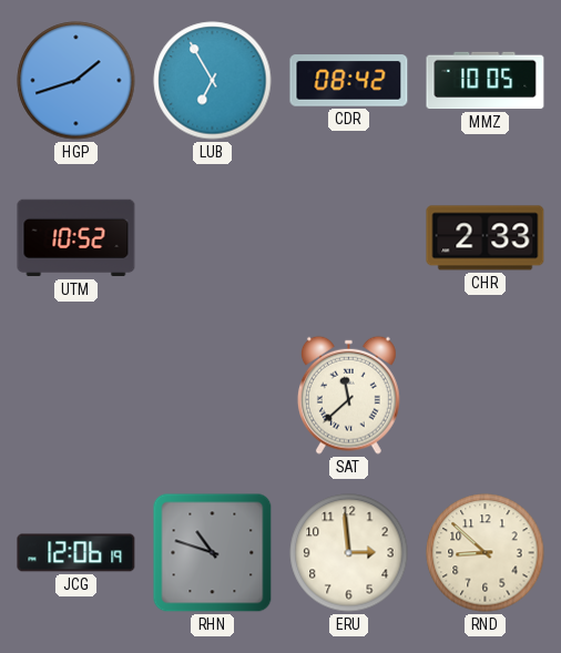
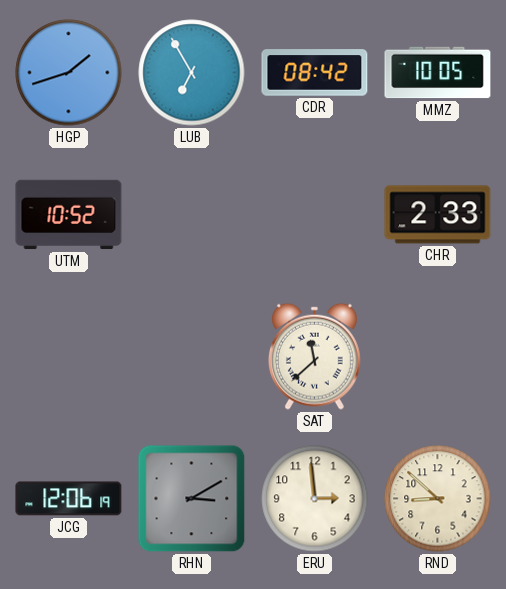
RHN: 10:48 -> 3:10 (192, 499)
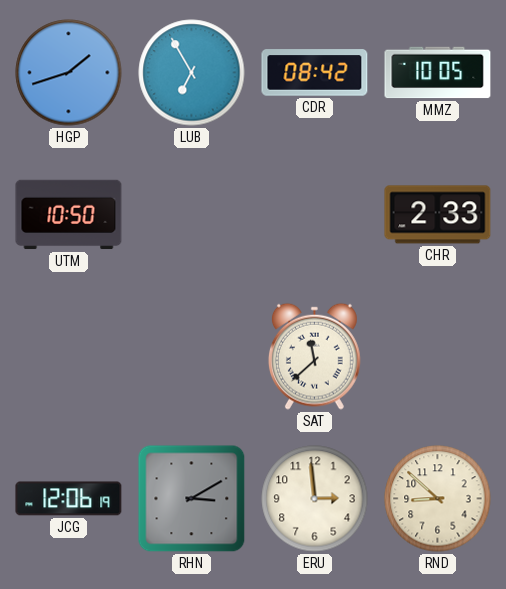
UTM: 10:52 -> 10:50 (69, 215)
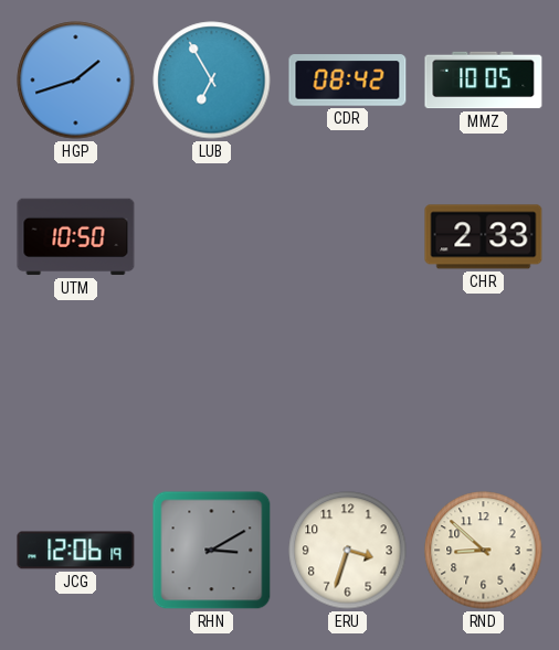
SAT: 11:38 -> none (314, 356)
ERU: 2:59 -> 3:33 (348, 551)
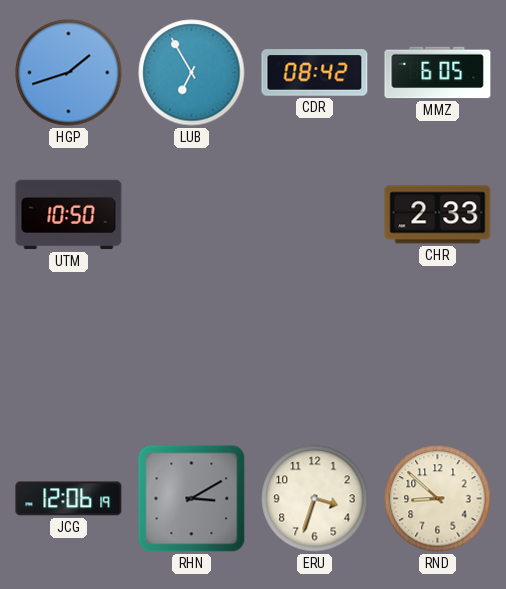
MMZ: 10:05 -> 6:05 (438, 73)
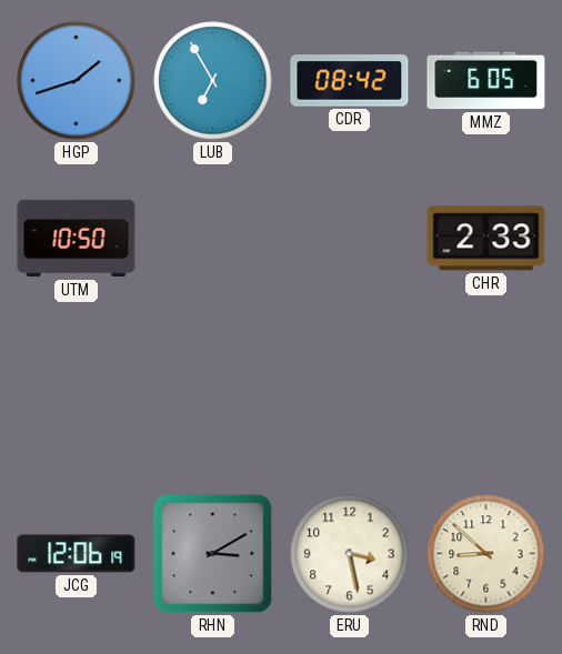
ERU: 3:33 -> 3:28 (350, 554)
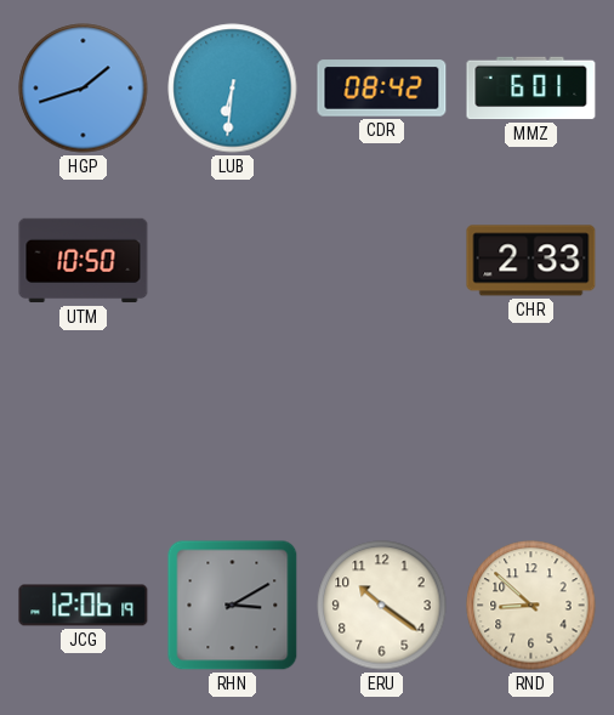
LUB: 6:55 -> 6:31 (233, 89)
MMZ: 6:05 -> 6:01 (531, 89)
ERU: 3:28 -> 10:21 (382, 606)
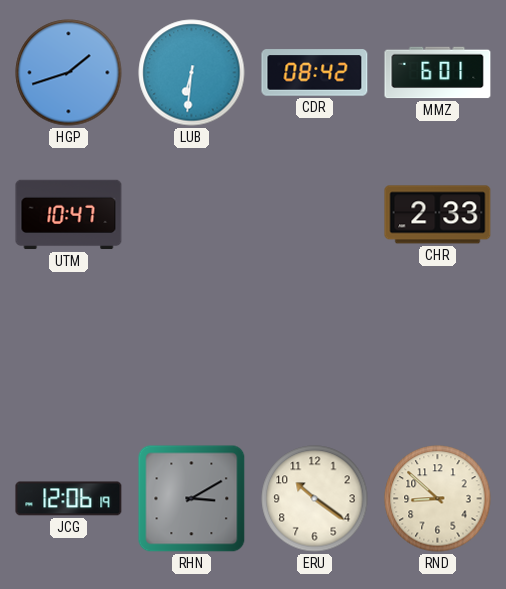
UTM: 10:50 -> 10:47 (69, 215)
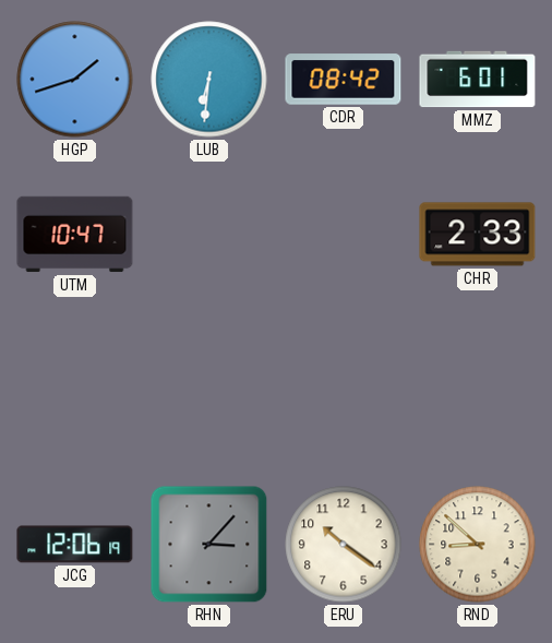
RHN: 3:10 -> 3:07 (209, 545)
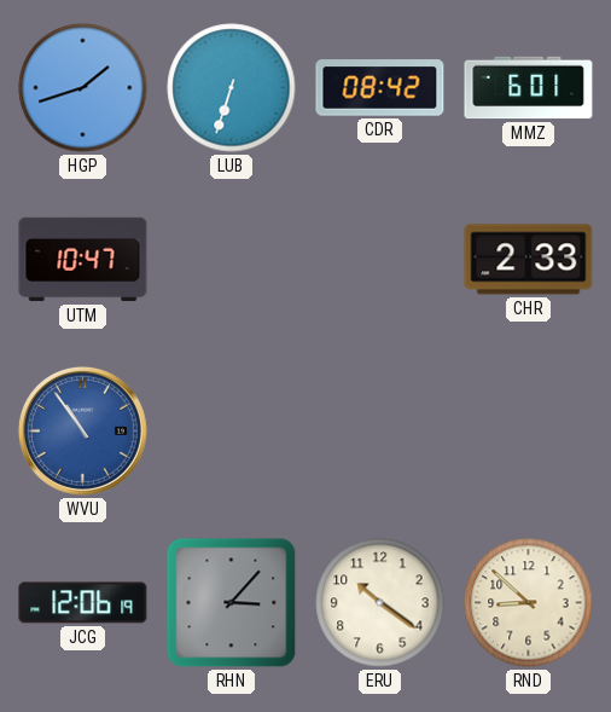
LUB: 6:31 -> 6:33 (232, 88)
WVU: none -> 10:54 (82, 430)
